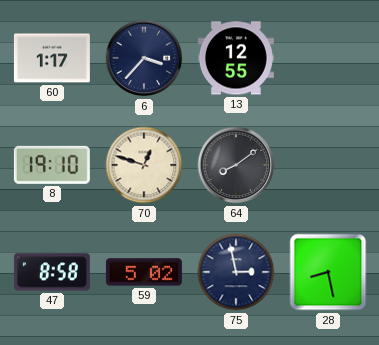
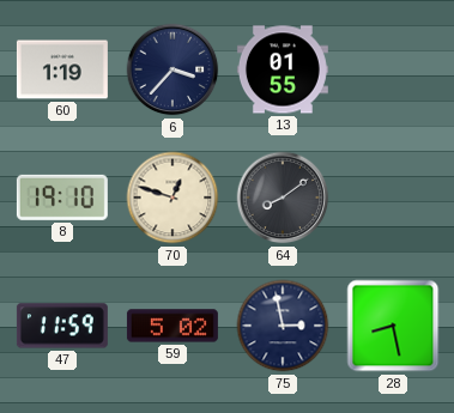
60: 1:17 -> 1:19 (62, 69)
13: 12:55 -> 01:55 (283, 69)
47: 8:58 -> 11:59 (62, 326)
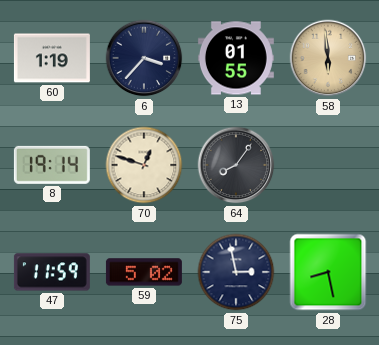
58: none -> 5:59 (328, 58)
8: 19:10 -> 19:14 (52, 165)
64: 8:09 -> 8:06 (236, 165)
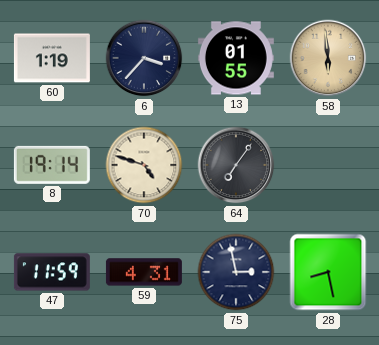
70: 12:48 -> 4:48 (144, 165)
64: 8:06 -> 7:06 (236, 165)
59: 5:02 -> 4:31 (144, 272)
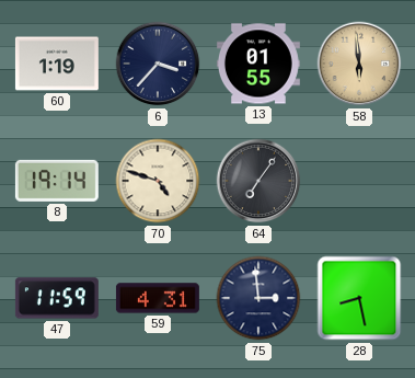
75: 2:58 -> 2:59 (258, 298)
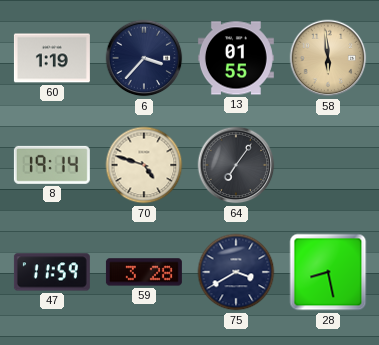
59: 4:31 -> 3:28 (144, 272)
75: 2:59 -> 3:40 (236, 272)
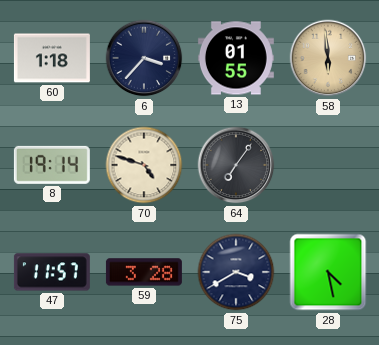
60: 1:19 -> 1:18 (52, 58)
47: 11:59 -> 11:57 (52, 272)
28: 8:28 -> 4:28 (328, 272)
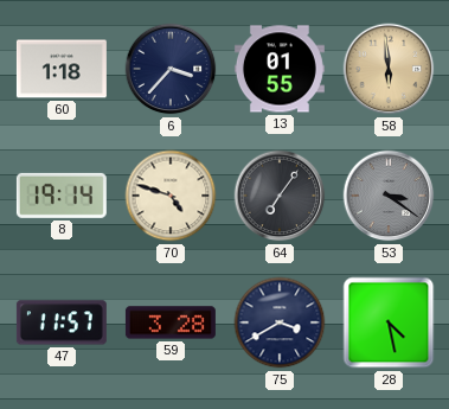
53: none -> 3:21 (389, 196)
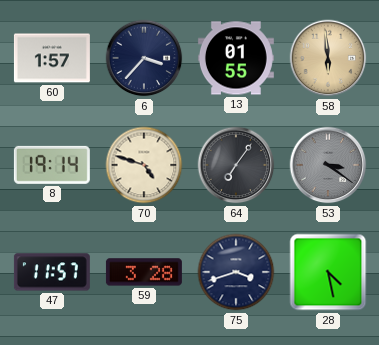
60: 1:18 -> 1:57 (52, 58)
75: 3:40 -> 3:42 (236, 272)
